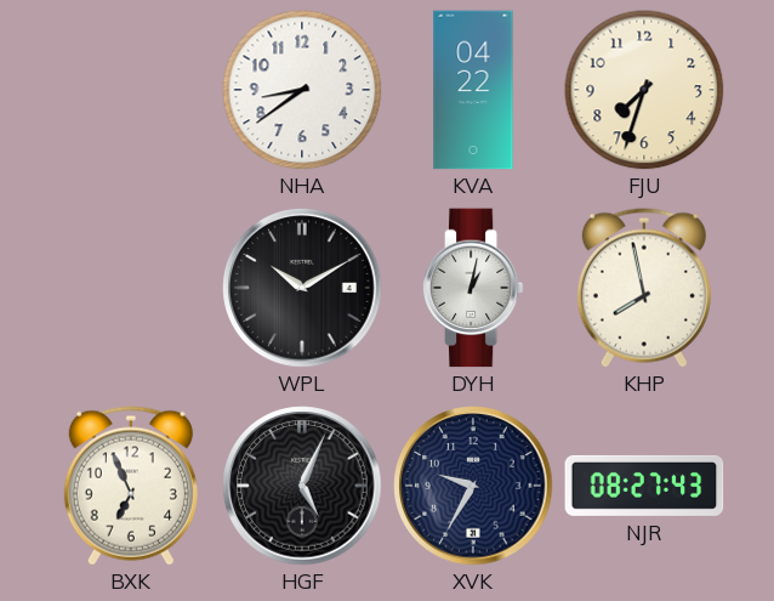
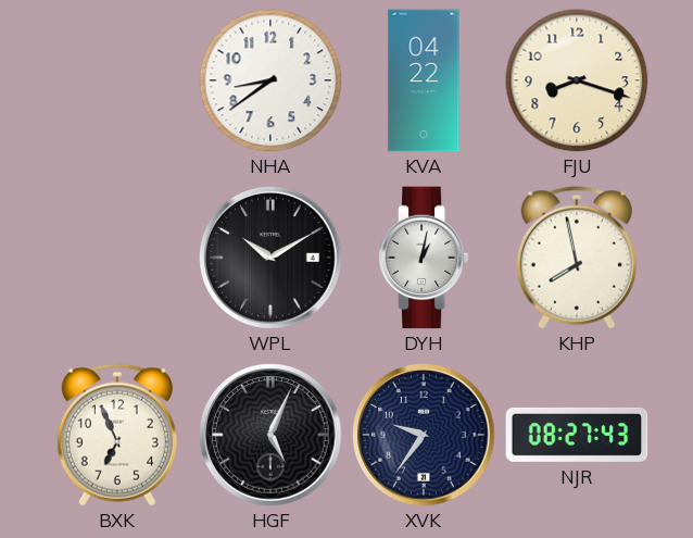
FJU: 7:33 -> 8:18 (577, 80)
XVK: 9:35 -> 9:36 (424, 435)
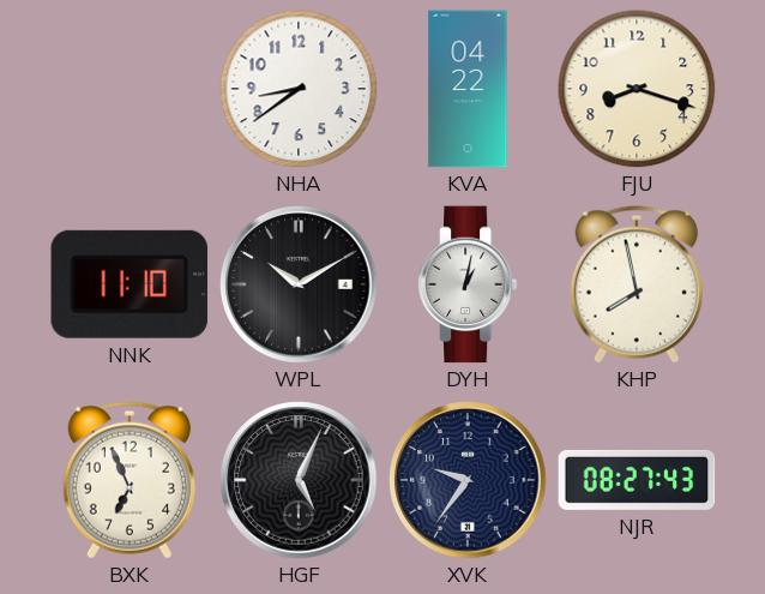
NNK: none -> 11:10 (129, 284)
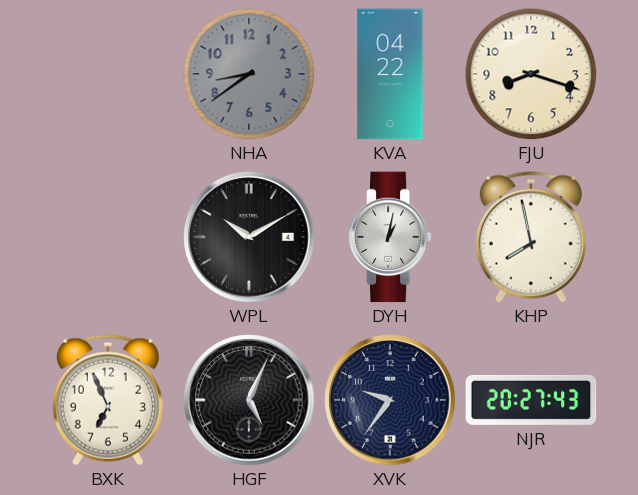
NHA dial: white -> grey (249, 74)
NNK: 11:10 -> none (129, 284)
NJR: 08:27 -> 20:27 (531, 400)
